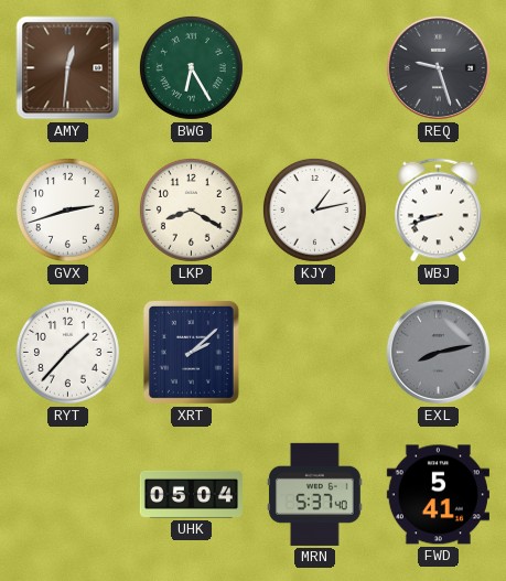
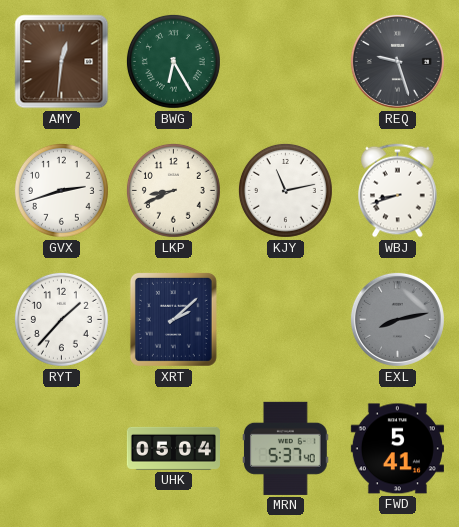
LKP: 8:20 -> 8:41 (173, 190)
KJY: 1:13 -> 11:13 (285, 190)
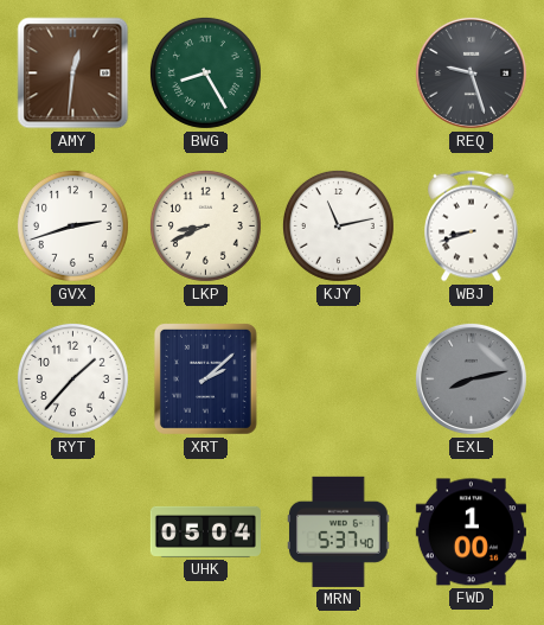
BWG: 6:25 -> 8:25 (205, 72)
FWD: 5:41 -> 1:00 (471, 532)
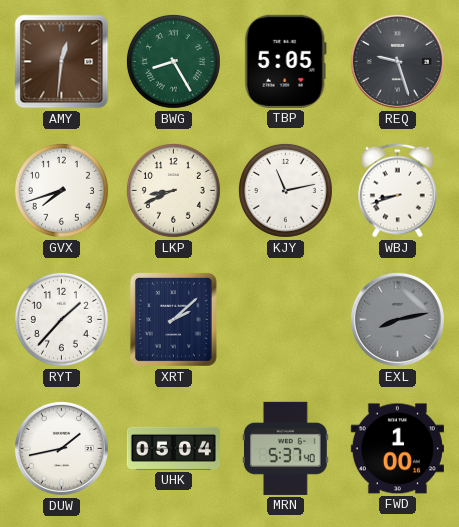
TBP: none -> 5:05 (285, 61)
GVX: 2:42 -> 7:42 (61, 190)
DUW: none -> 1:43 (61, 448)
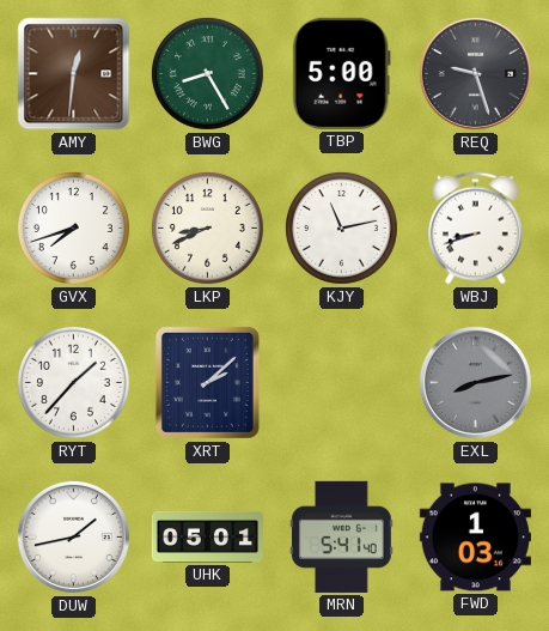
TBP: 5:05 -> 5:00 (341, 73)
UHK: 05:04 -> 05:01 (207, 536)
MRN: 5:37 -> 5:41 (341, 536)
FWD: 1:00 -> 1:03 (475, 538)
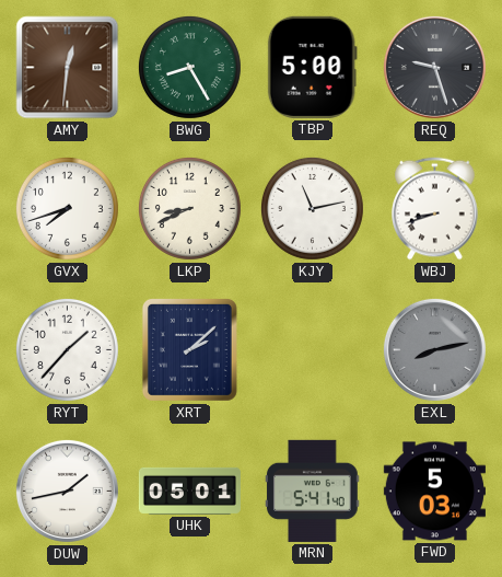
FWD: 1:03 -> 5:03 (434, 492)
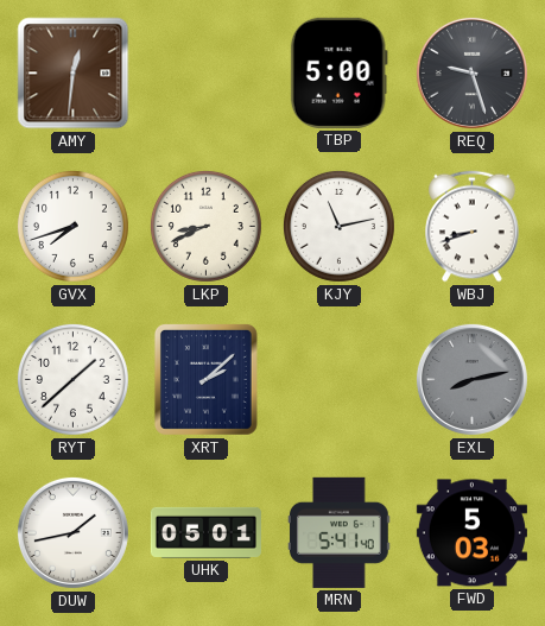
BWG: 8:25 -> none (189, 67)
RYT: 1:37 -> 1:38 (72, 379)
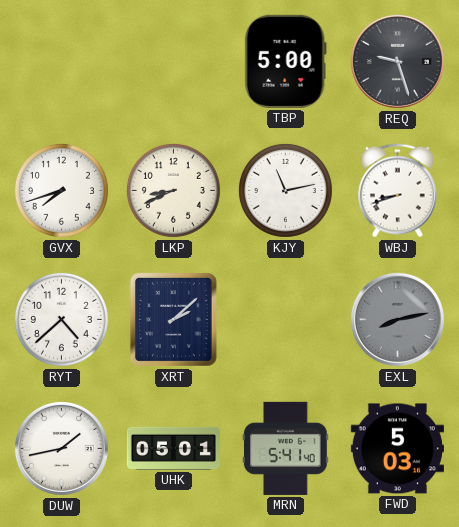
AMY: 12:31 -> none (74, 74)
RYT: 1:38 -> 4:38 (61, 319)
